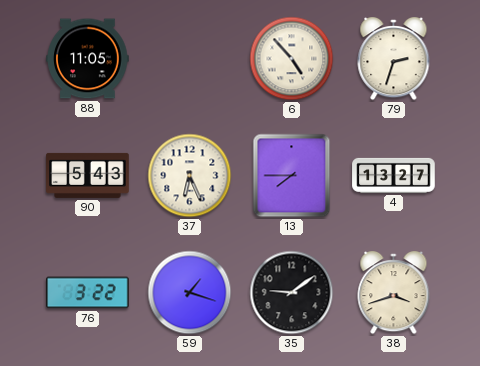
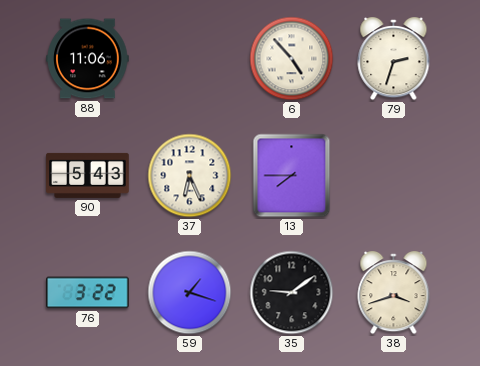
88: 11:05 -> 11:06 (88, 59)
4: 13:27 -> none (394, 175)
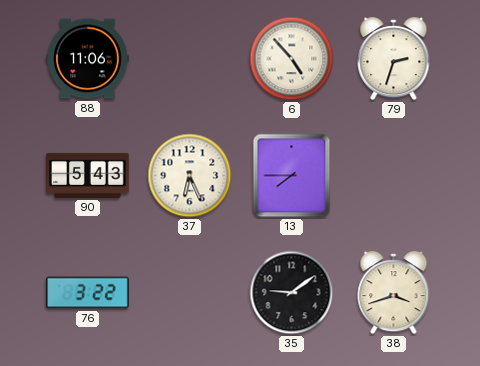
59: 1:18 -> none (190, 293)
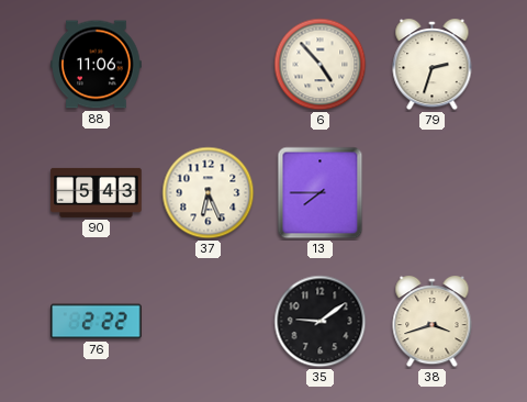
76: 3:22 -> 2:22 (97, 322)
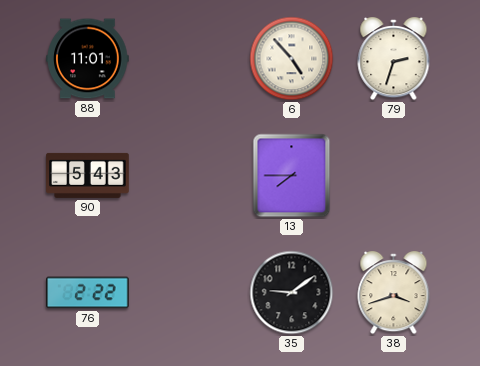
88: 11:06 -> 11:01 (88, 59)
37: 6:26 -> none (209, 193)
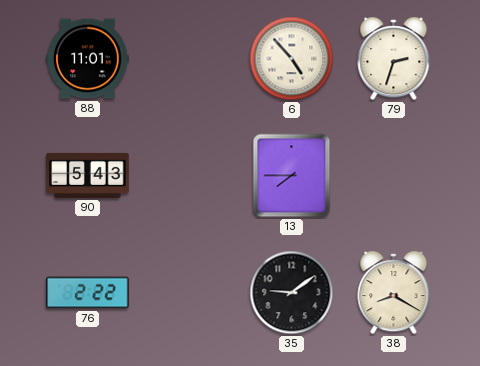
38: 3:42 -> 8:20 (394, 294)
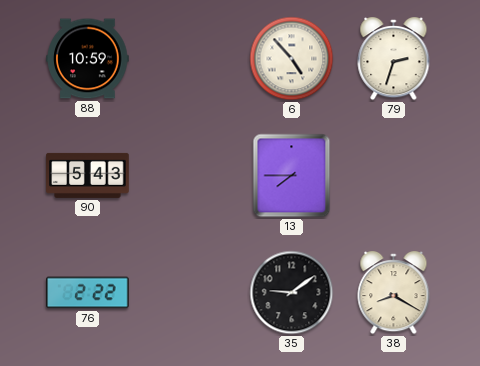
88: 11:01 -> 10:59 (88, 59)
